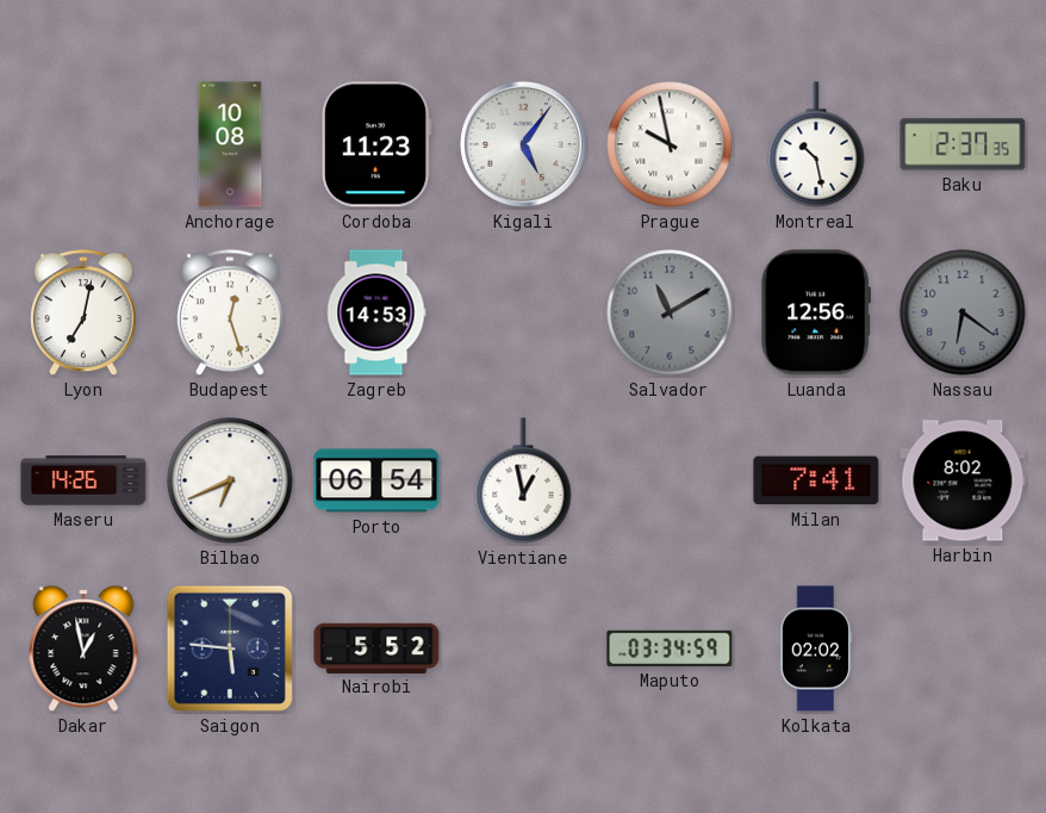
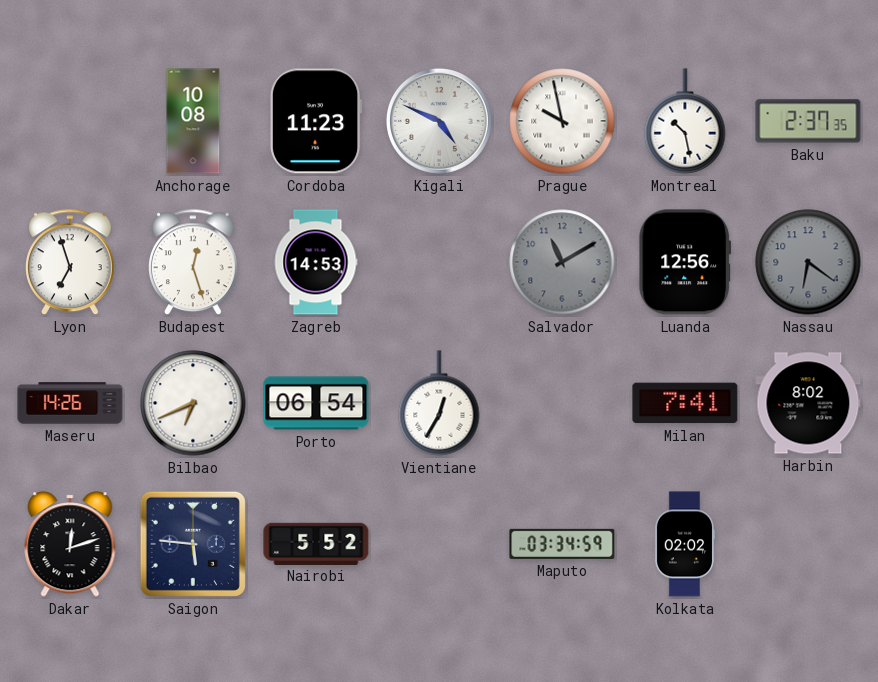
Kigali: 5:06 -> 4:49 (439, 121)
Lyon: 7:02 -> 6:57 (71, 263)
Vientiane: 12:58 -> 12:35 (439, 403)
Dakar: 12:58 -> 12:12 (70, 544)
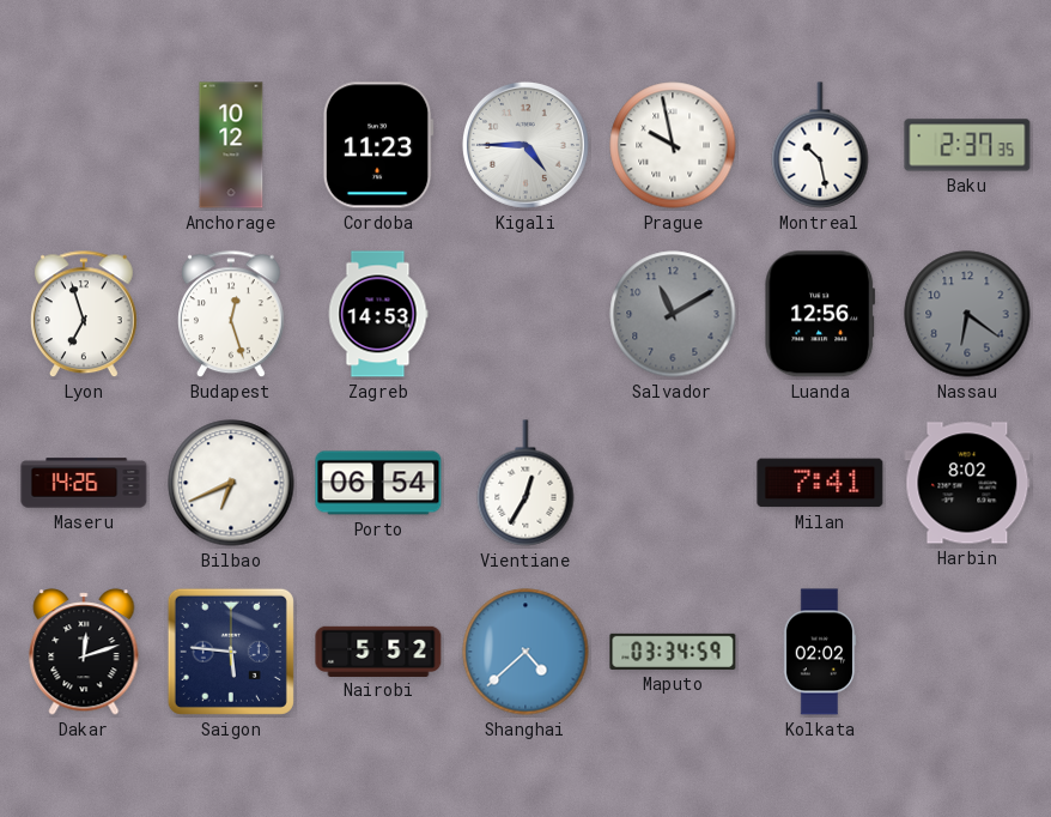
Anchorage: 10:08 -> 10:12 (231, 145)
Kigali: 4:49 -> 4:45 (525, 145)
Shanghai: none -> 4:38 (525, 652)
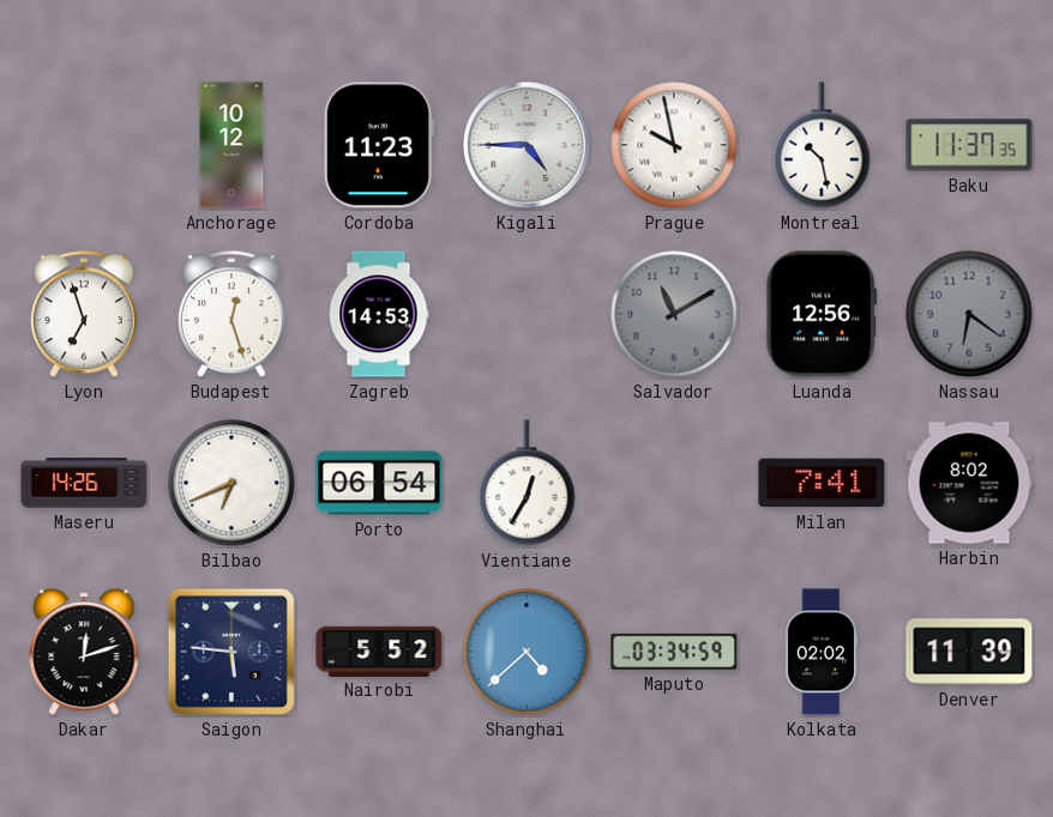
Baku: 2:37 -> 11:37 (969, 145)
Denver: none -> 11:39 (969, 652)
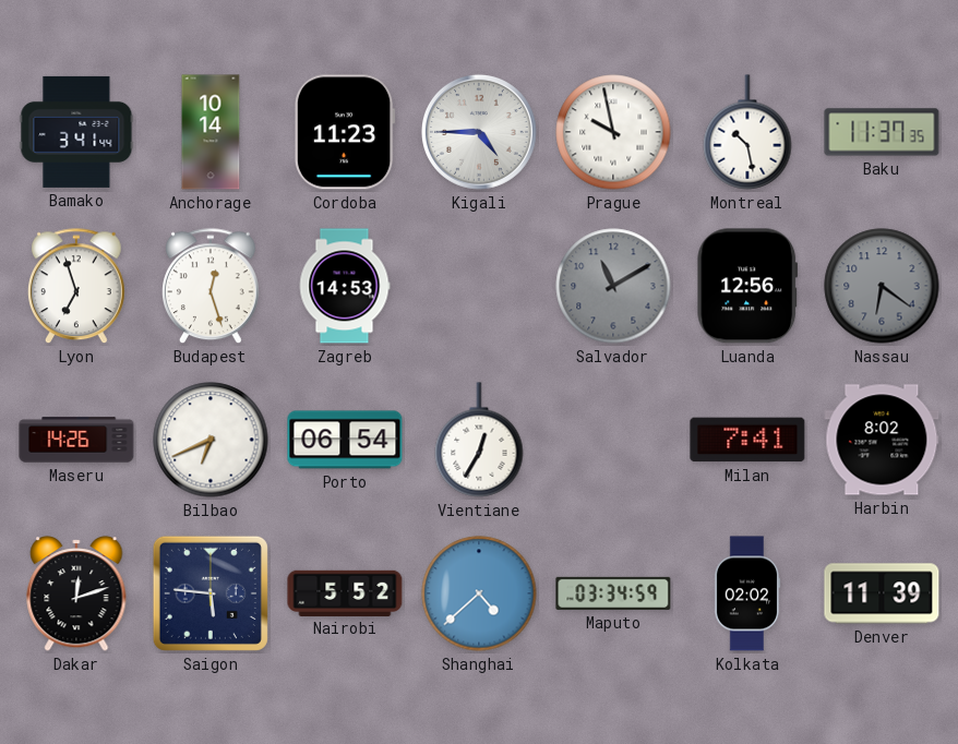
Bamako: none -> 3:41 (76, 132)
Anchorage: 10:12 -> 10:14 (211, 132)
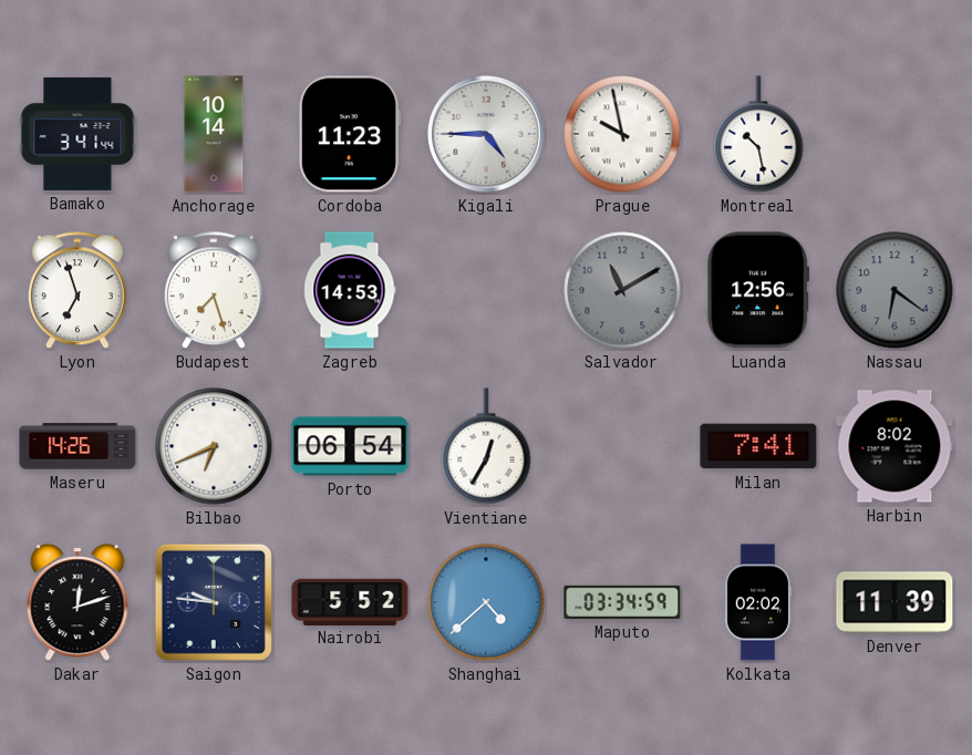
Baku: 11:37 -> none (882, 132)
Budapest: 12:27 -> 7:27 (215, 291)
Saigon: 5:46 -> 9:46 (214, 602)
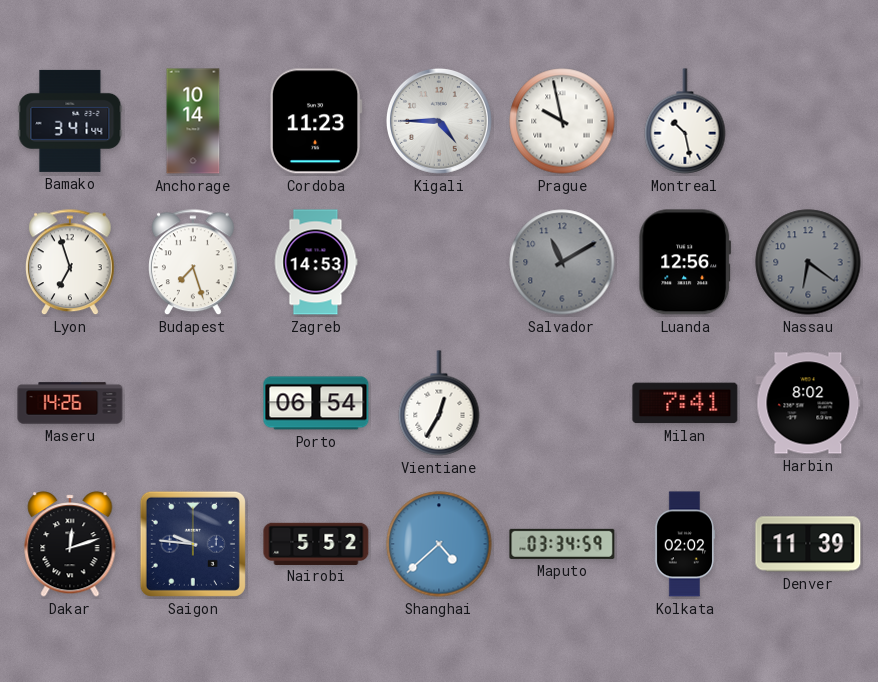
Bilbao: 6:41 -> none (214, 446)
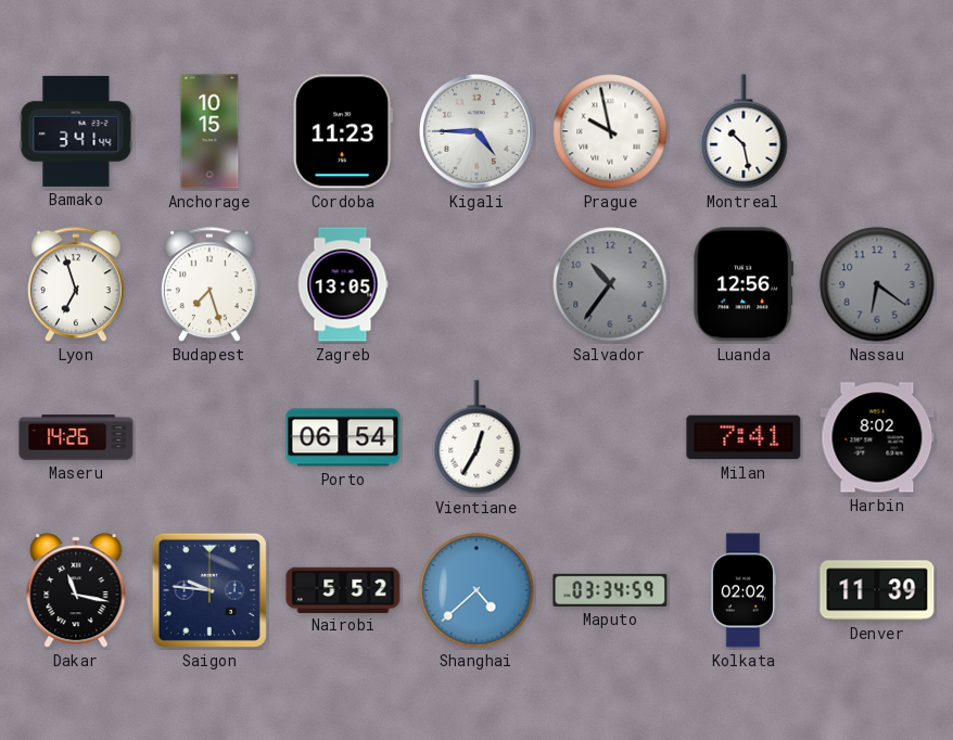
Anchorage: 10:14 -> 10:15 (209, 131)
Zagreb: 14:53 -> 13:05 (343, 284)
Salvador: 11:10 -> 10:36 (610, 284)
Dakar: 12:12 -> 11:17 (76, 590)
